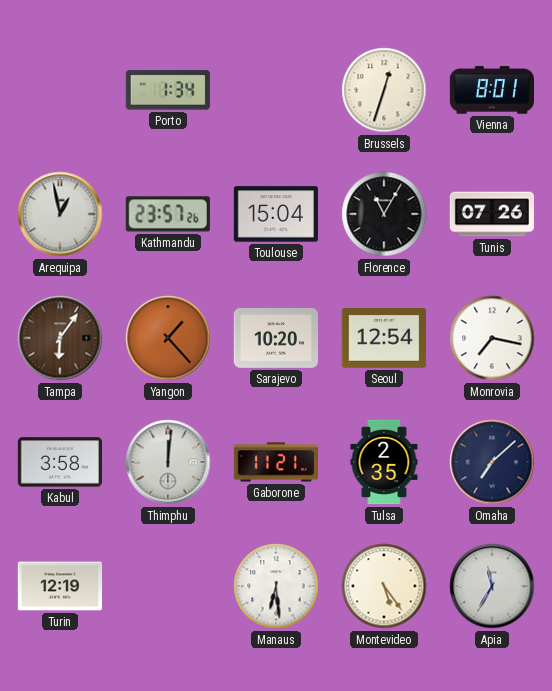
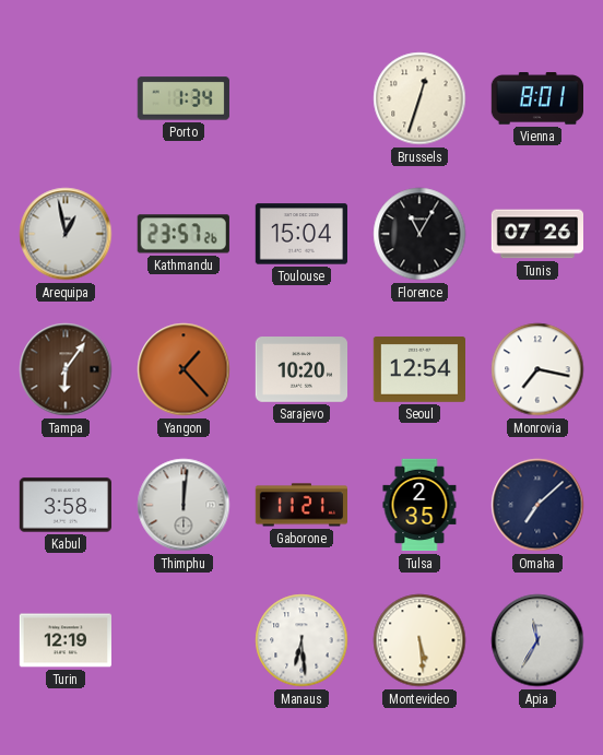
Montevideo: 5:24 -> 5:29 (419, 640)
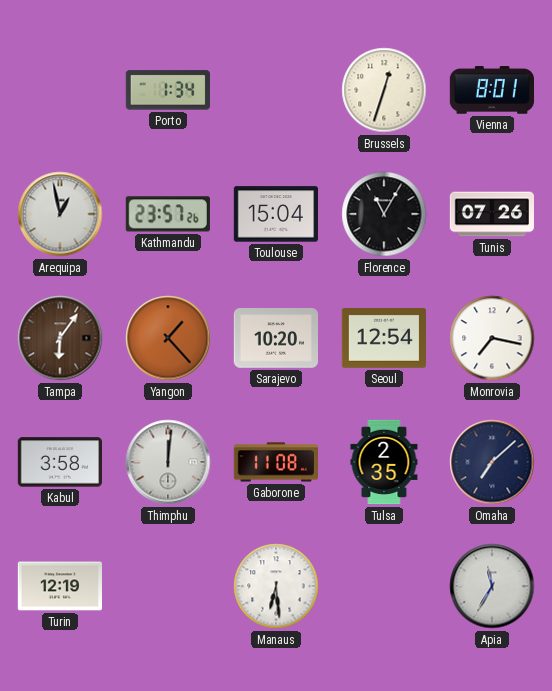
Gaborone: 11:21 -> 11:08 (275, 462)
Montevideo: 5:29 -> none (419, 640)
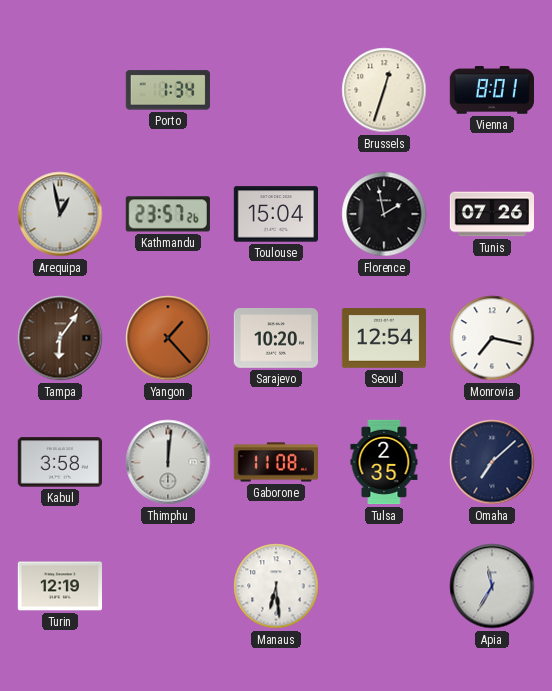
Florence: 11:05 -> 1:58 (384, 214)
